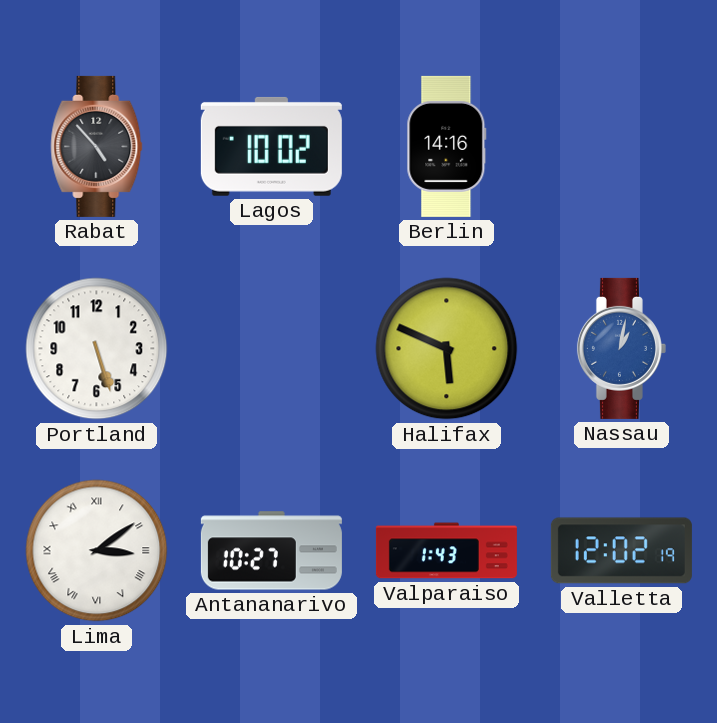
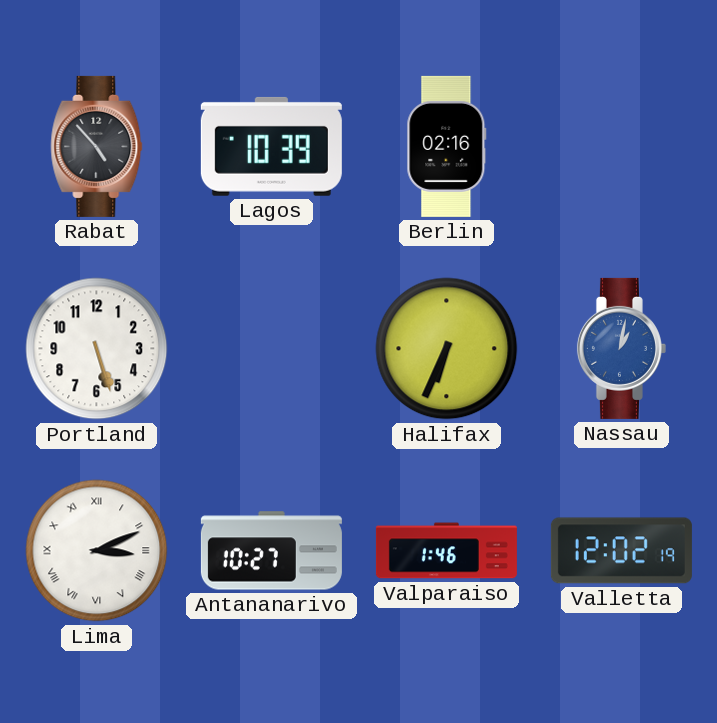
Lagos: 10:02 -> 10:39 (271, 146)
Berlin: 14:16 -> 02:16 (447, 146)
Halifax: 5:49 -> 6:34 (447, 349)
Lima: 3:09 -> 3:11 (97, 551)
Valparaiso: 1:43 -> 1:46 (446, 551)
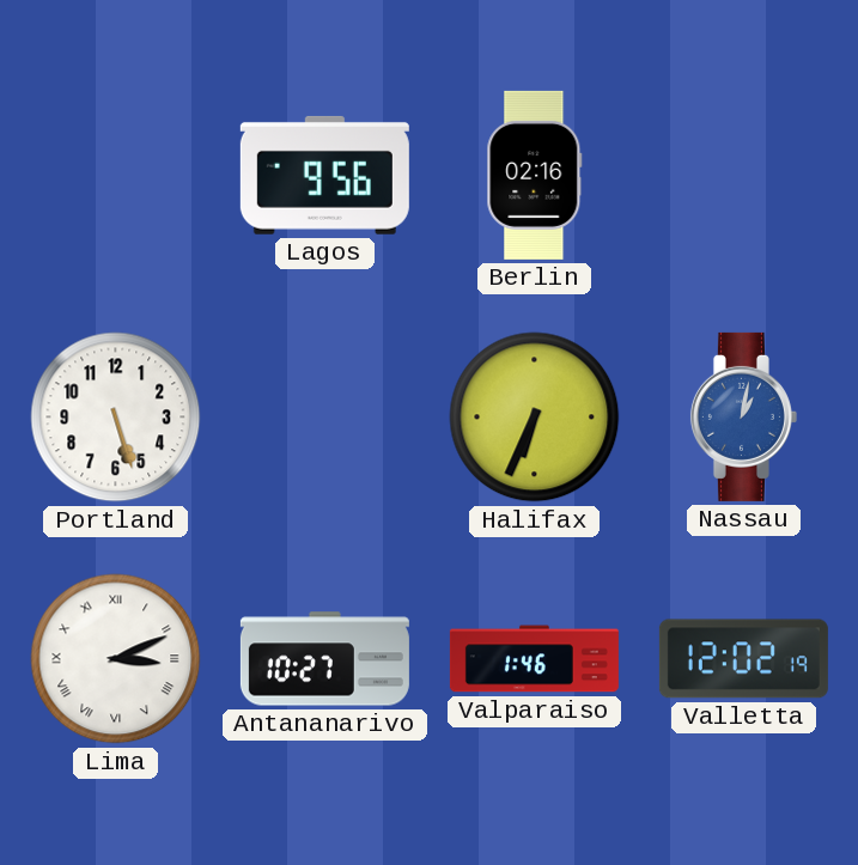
Rabat: 4:53 -> none (97, 146)
Lagos: 10:39 -> 9:56 (324, 175)
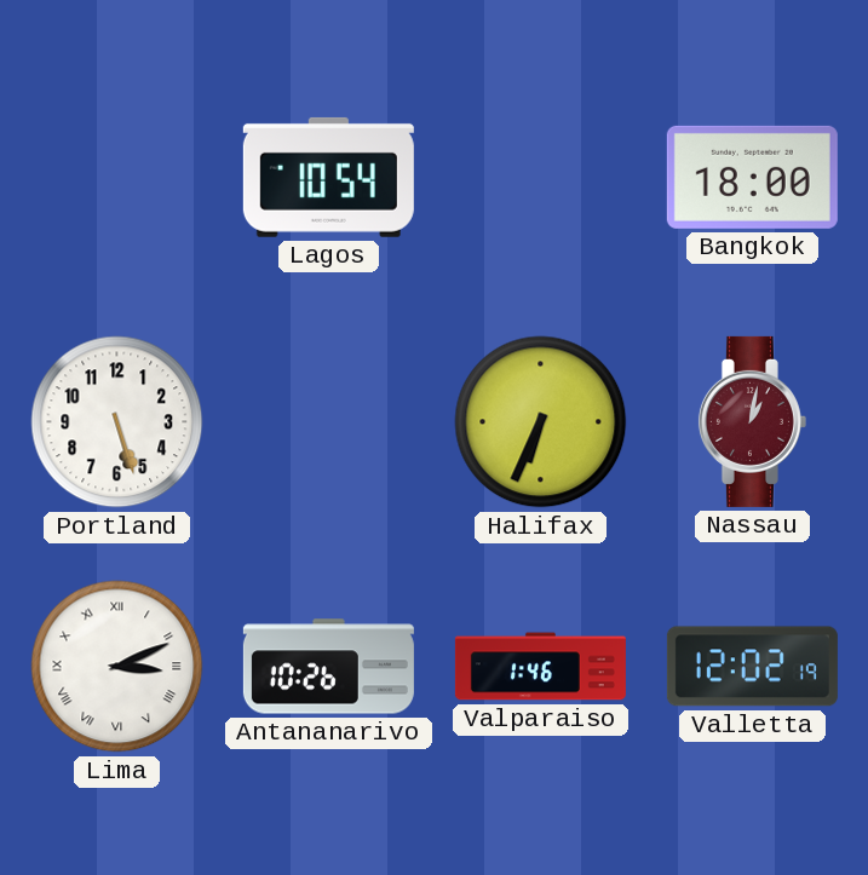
Lagos: 9:56 -> 10:54 (328, 177)
Berlin: 02:16 -> none (535, 175)
Bangkok: none -> 18:00 (752, 177)
Nassau dial: blue -> burgundy (752, 421)
Antananarivo: 10:27 -> 10:26 (328, 667)
